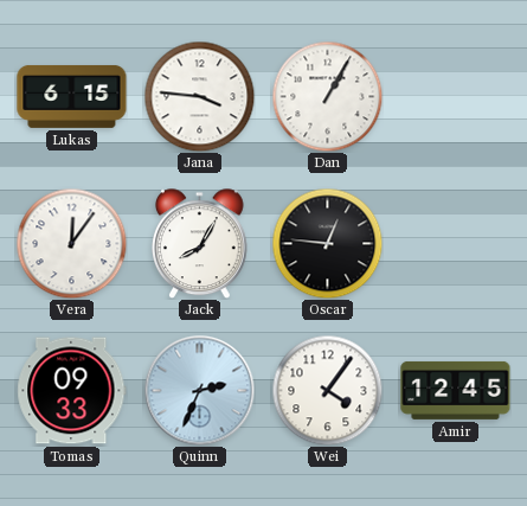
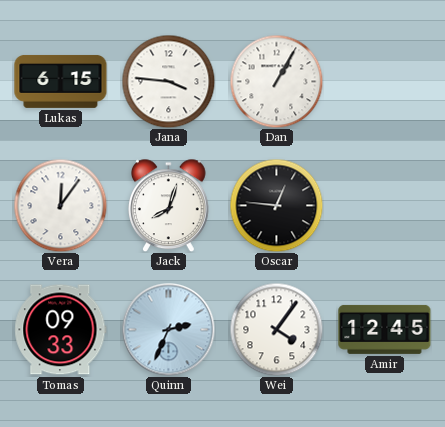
Jack: 8:05 -> 8:03 (169, 205)
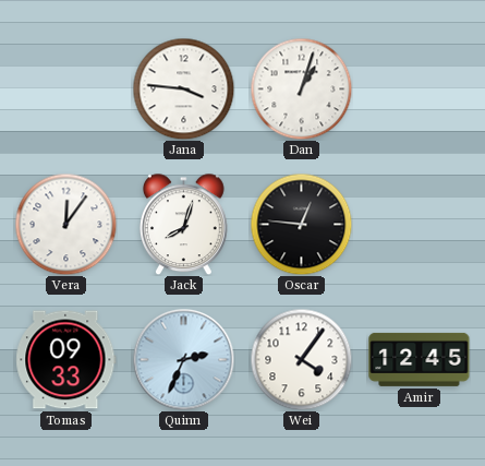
Lukas: 6:15 -> none (61, 81)
Dan: 1:05 -> 1:03 (301, 88)
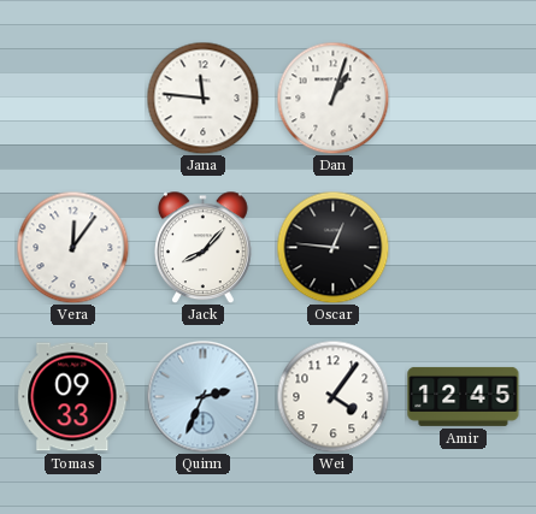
Jana: 3:46 -> 11:46 (202, 98)
Jack: 8:03 -> 8:07 (204, 247)
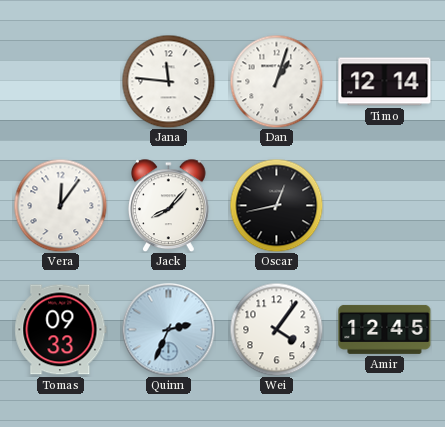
Timo: none -> 12:14 (385, 82)
Oscar: 12:46 -> 12:43 (276, 205)
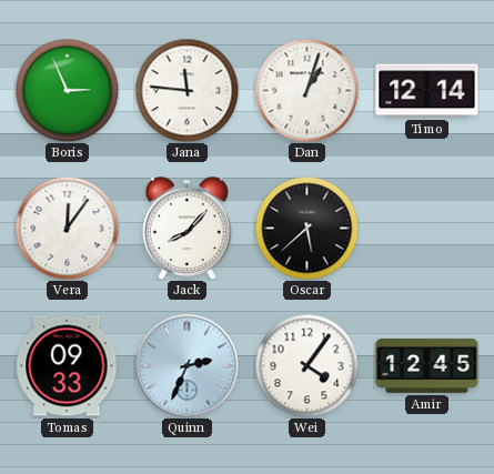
Boris: none -> 2:56 (67, 90)
Oscar: 12:43 -> 5:38 (306, 228)
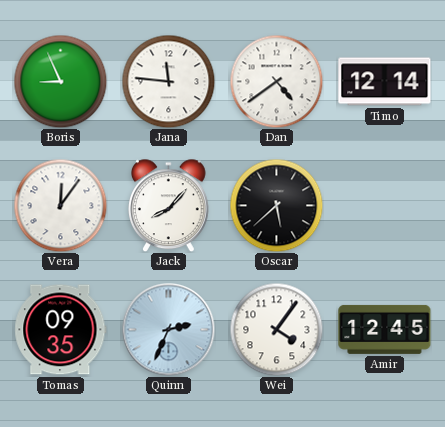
Boris: 2:56 -> 8:56 (60, 81)
Dan: 1:03 -> 4:39 (276, 81)
Tomas: 09:33 -> 09:35 (61, 330)
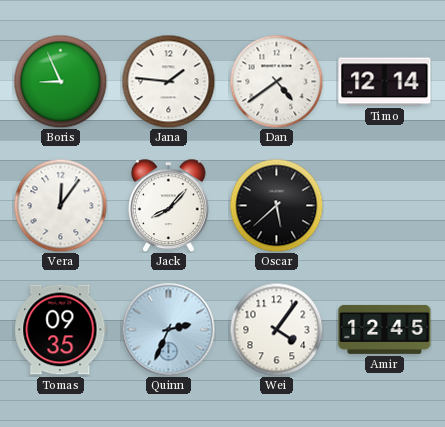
Jana: 11:46 -> 1:46 (168, 81)
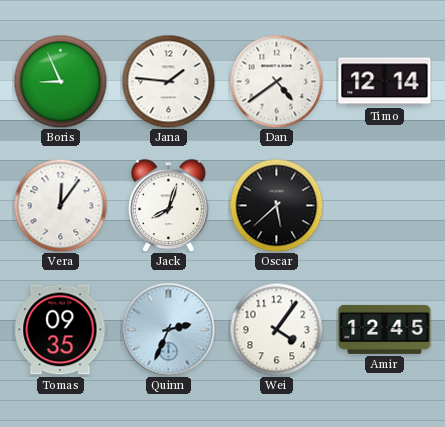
Jack: 8:07 -> 8:03 (169, 205)
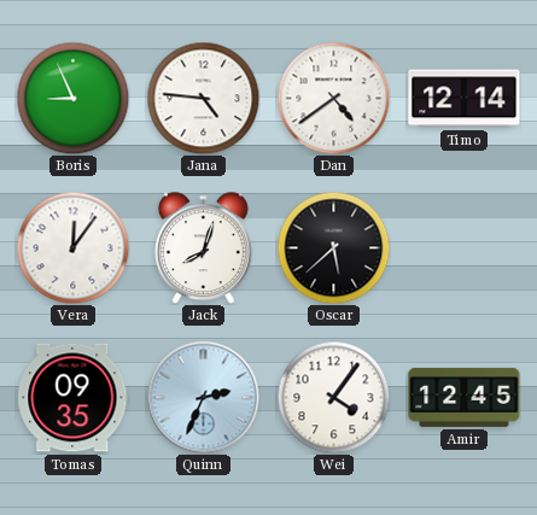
Jana: 1:46 -> 4:46 (203, 98)
